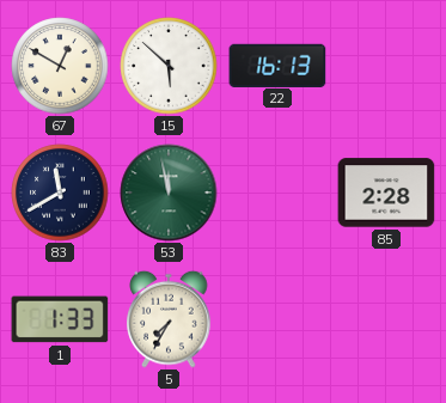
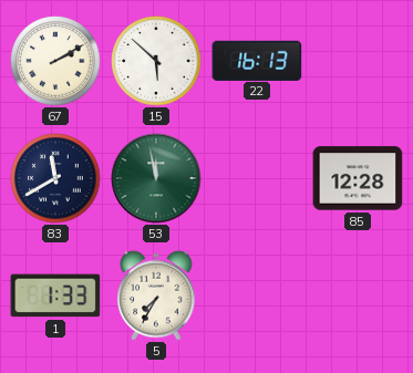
67: 12:50 -> 2:10 (55, 61)
85: 2:28 -> 12:28 (358, 178)
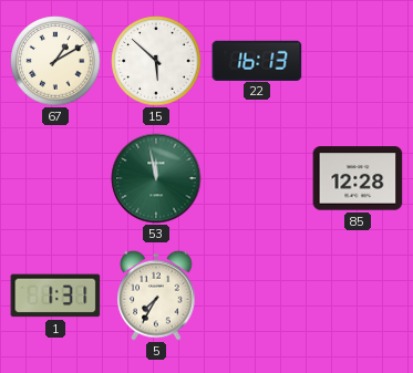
67: 2:10 -> 1:10 (55, 61)
83: 11:40 -> none (55, 178)
1: 1:33 -> 1:31 (55, 296)
